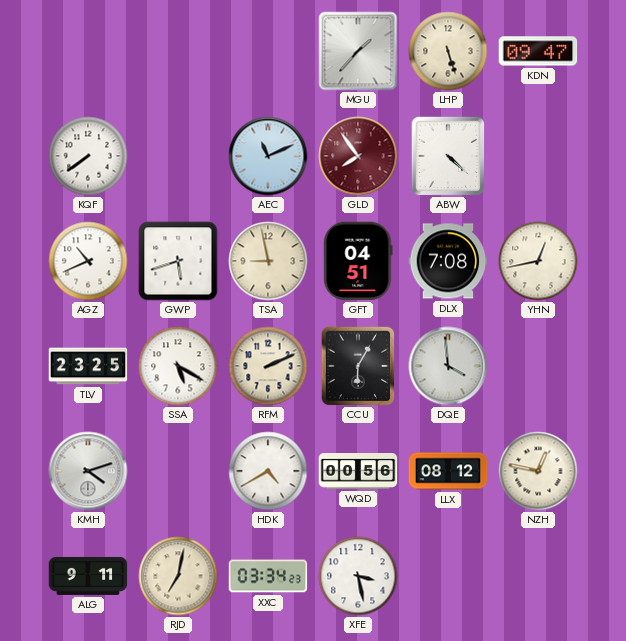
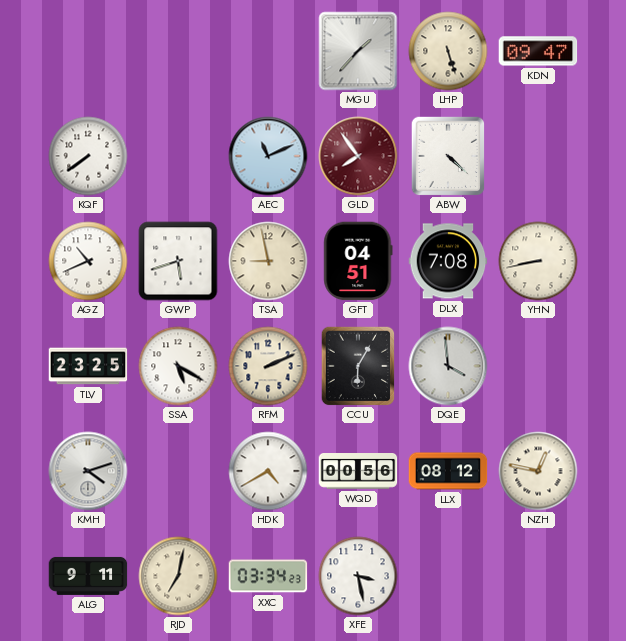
YHN: 12:43 -> 8:43 (538, 261)
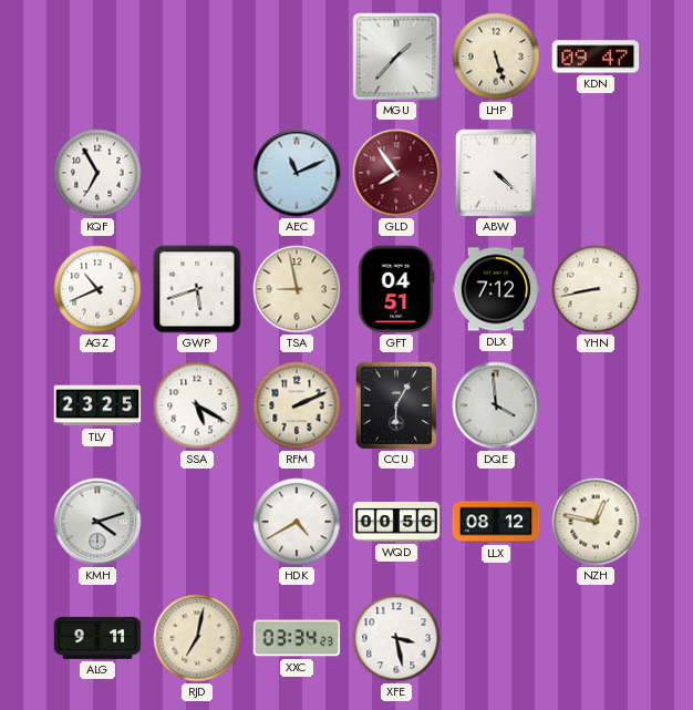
KQF: 7:39 -> 6:55 (97, 173)
DLX: 7:08 -> 7:12 (496, 289)
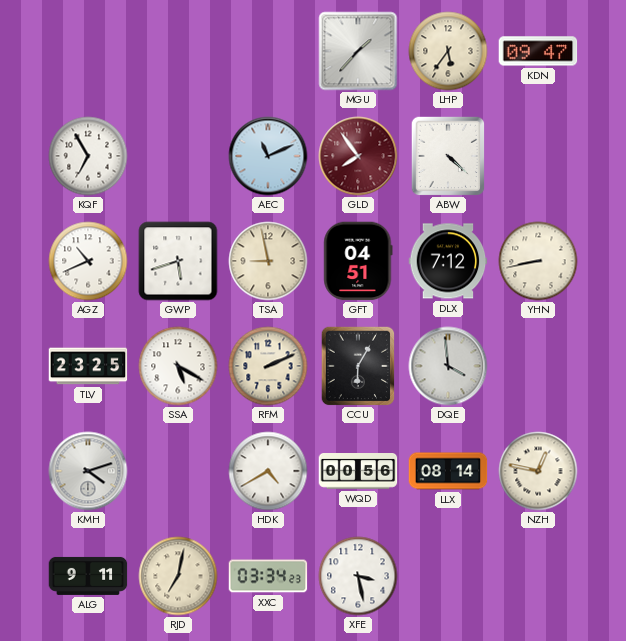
LHP: 5:27 -> 5:36 (448, 51)
LLX: 08:12 -> 08:14 (448, 471)
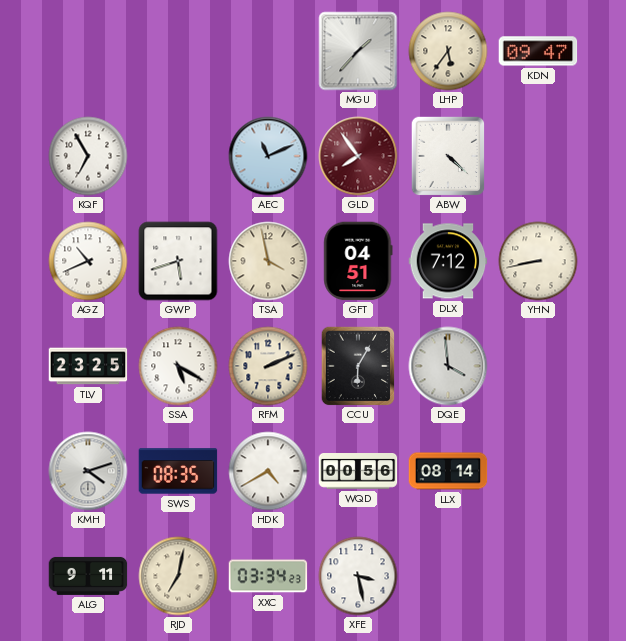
TSA: 8:58 -> 3:58 (268, 261)
SWS: none -> 08:35 (178, 471)
NZH: 12:47 -> none (538, 471)
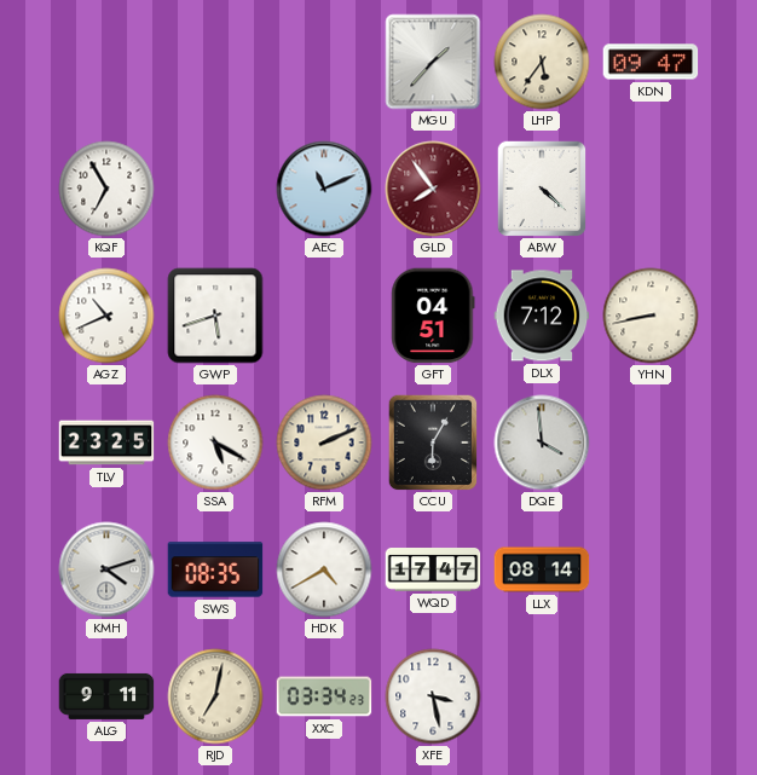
TSA: 3:58 -> none (268, 261)
WQD: 00:56 -> 17:47 (433, 571)
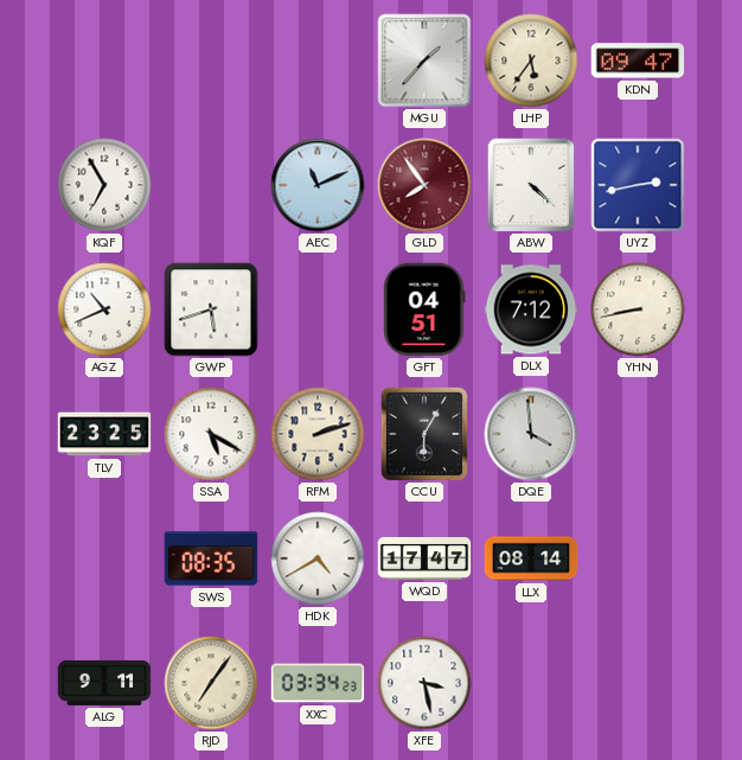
UYZ: none -> 2:43 (638, 185)
RFM: 2:11 -> 2:12 (318, 434)
KMH: 4:12 -> none (106, 569)
RJD: 7:02 -> 7:06 (211, 683)
